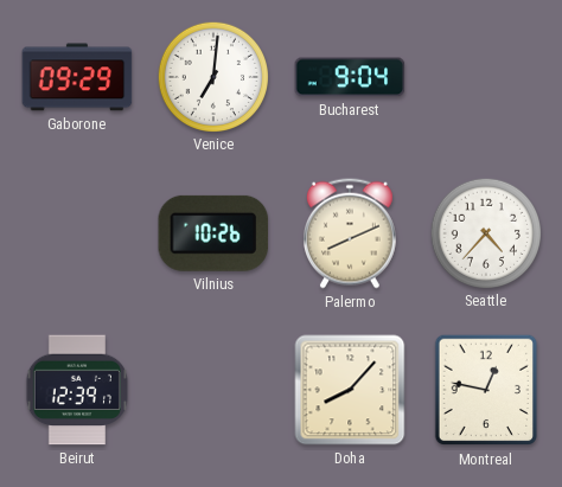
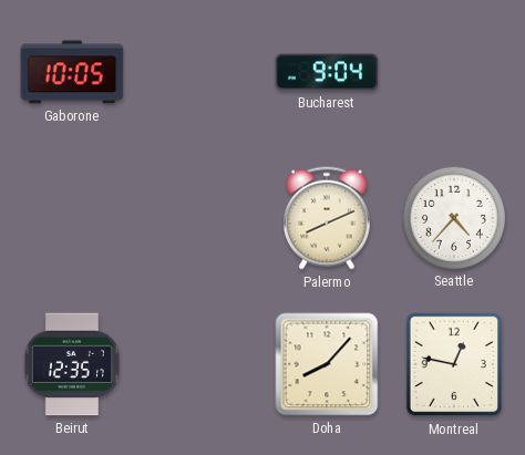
Gaborone: 09:29 -> 10:05 (72, 72)
Venice: 7:01 -> none (212, 76)
Vilnius: 10:26 -> none (213, 233)
Beirut: 12:39 -> 12:35 (72, 364)
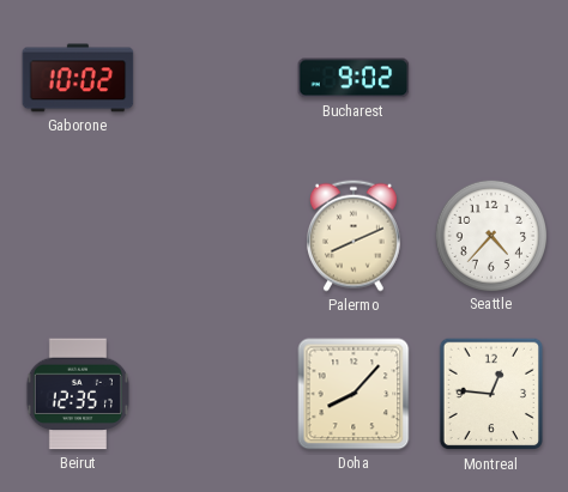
Gaborone: 10:05 -> 10:02 (78, 78)
Bucharest: 9:04 -> 9:02 (354, 78)
Montreal: 12:47 -> 12:46 (491, 394)
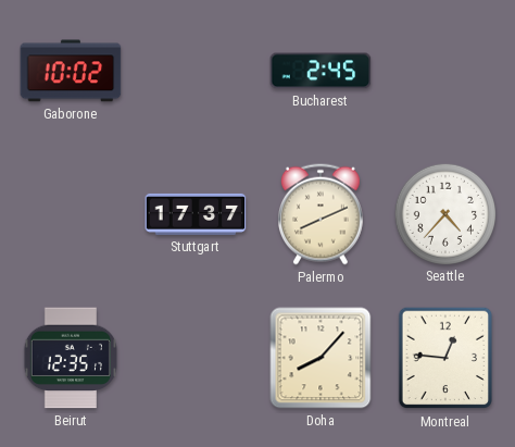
Bucharest: 9:02 -> 2:45 (321, 71)
Stuttgart: none -> 17:37 (196, 214)
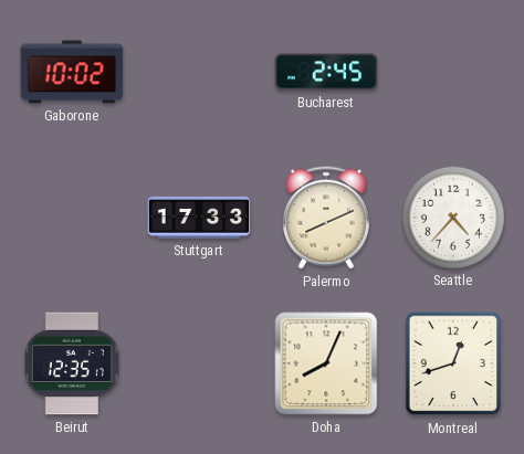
Stuttgart: 17:37 -> 17:33 (199, 218)
Doha: 8:07 -> 8:04 (326, 363)
Montreal: 12:46 -> 12:42 (453, 363)
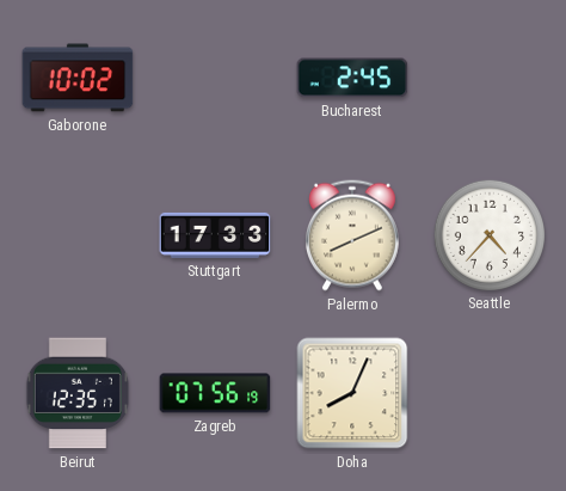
Zagreb: none -> 07:56 (215, 393)
Montreal: 12:42 -> none (453, 363)
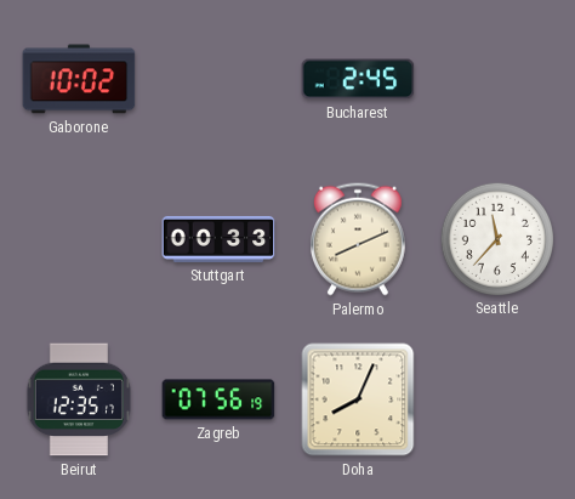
Stuttgart: 17:33 -> 00:33 (218, 239)
Seattle: 4:37 -> 11:37 (496, 238)
